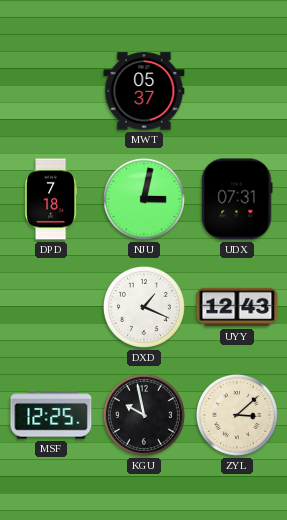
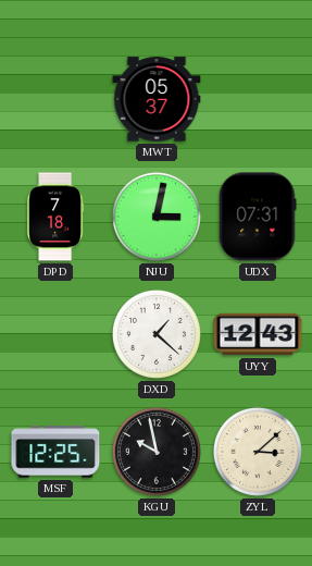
DXD: 1:19 -> 1:22 (157, 334)
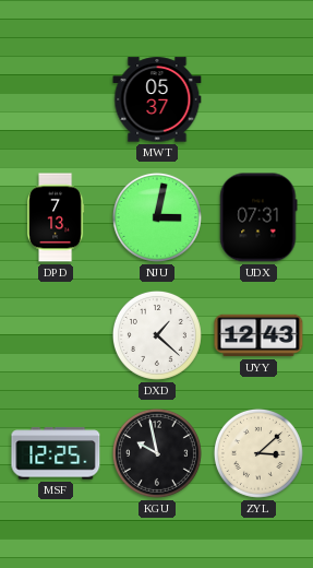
DPD: 7:18 -> 7:13 (56, 217)
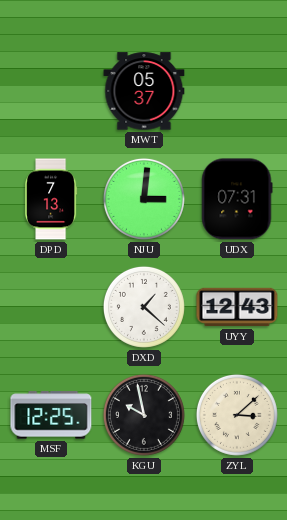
NJU: 3:02 -> 3:01 (144, 199)
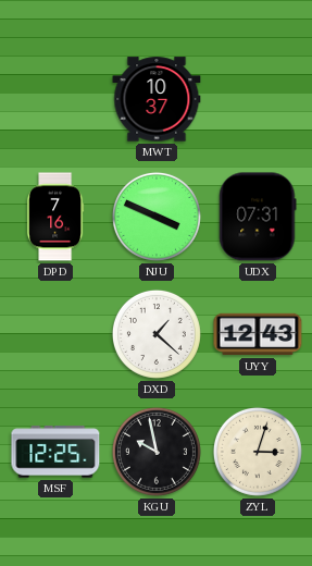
MWT: 05:37 -> 10:37 (157, 99)
DPD: 7:13 -> 7:16 (55, 217)
NJU: 3:01 -> 3:49 (157, 217)
ZYL: 3:08 -> 3:03 (258, 452)
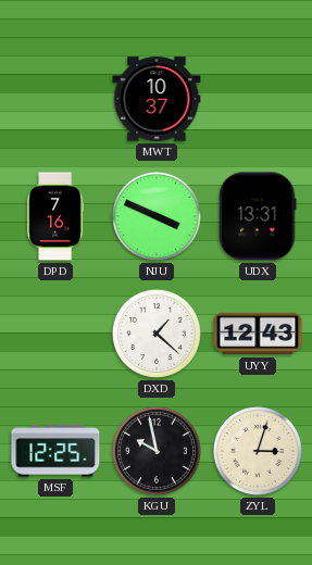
UDX: 07:31 -> 13:31 (258, 216)
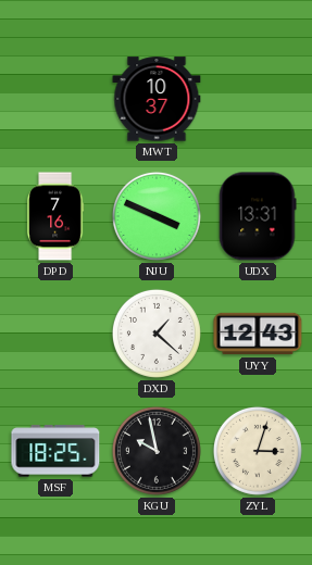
MSF: 12:25 -> 18:25 (55, 451)
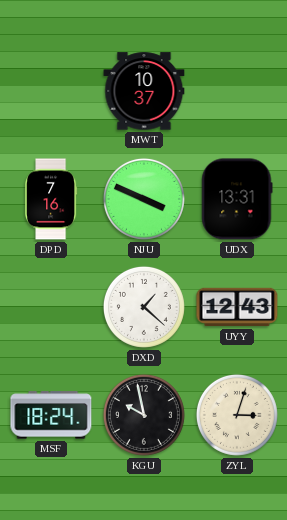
MSF: 18:25 -> 18:24 (51, 415)
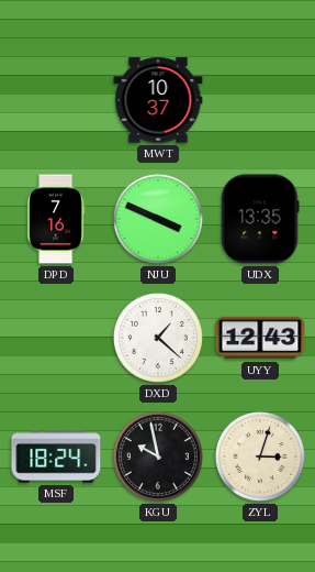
UDX: 13:31 -> 13:35 (260, 219)
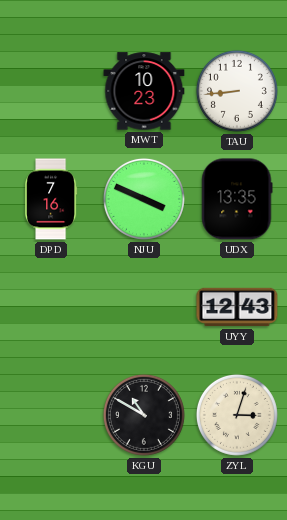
MWT: 10:37 -> 10:23 (144, 91)
TAU: none -> 8:44 (237, 91)
DXD: 1:22 -> none (158, 338)
MSF: 18:24 -> none (56, 457)
KGU: 9:58 -> 10:50 (144, 415)
